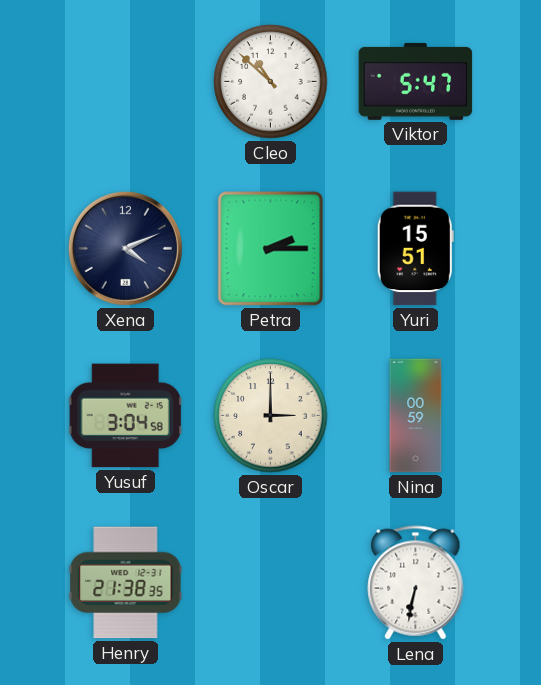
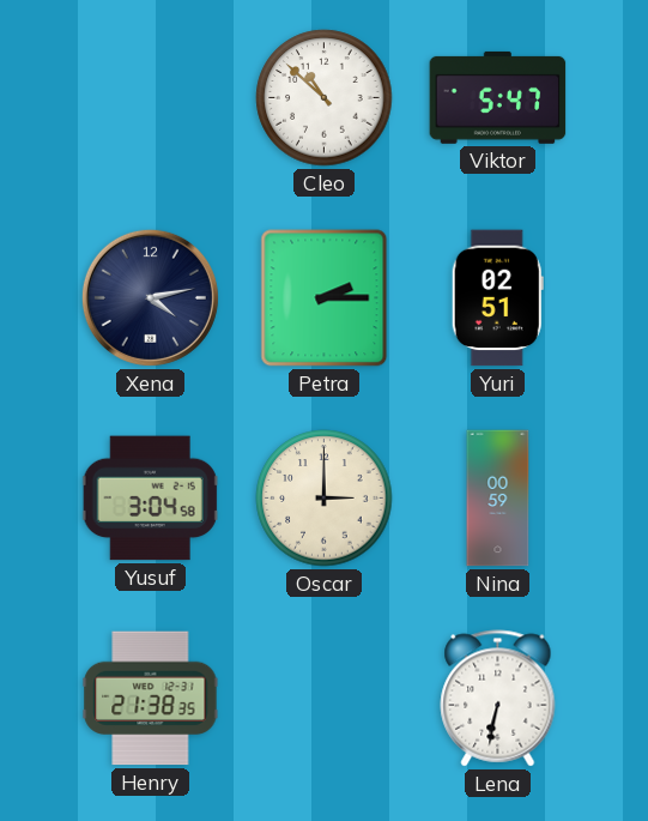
Xena: 4:11 -> 4:13 (150, 297)
Yuri: 15:51 -> 02:51 (497, 298)
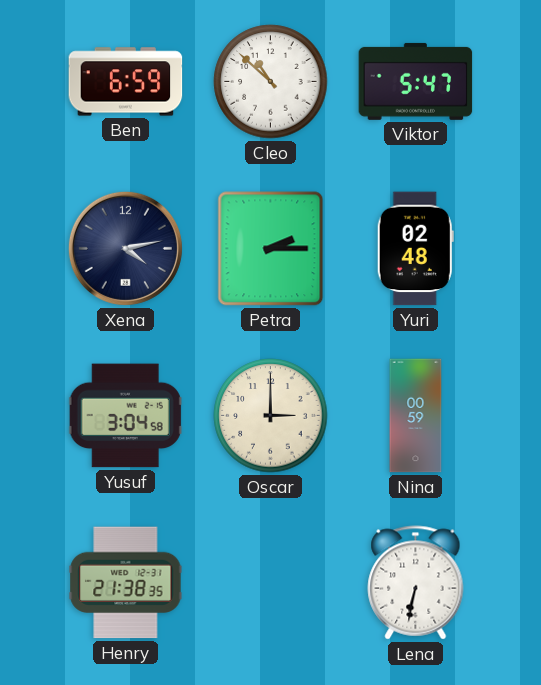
Ben: none -> 6:59 (126, 82)
Yuri: 02:51 -> 02:48 (415, 249)
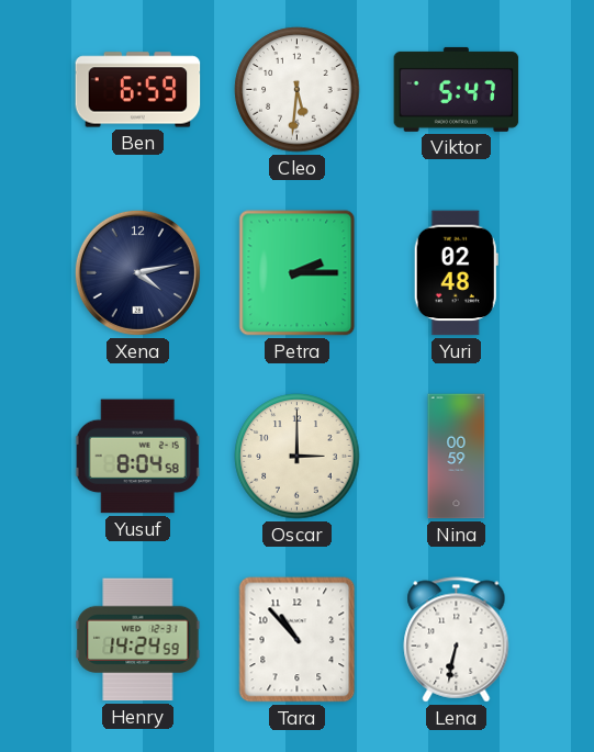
Cleo: 10:52 -> 5:31 (298, 90)
Yusuf: 3:04 -> 8:04 (137, 457)
Henry: 21:38 -> 14:24 (138, 640)
Tara: none -> 10:53 (298, 640)
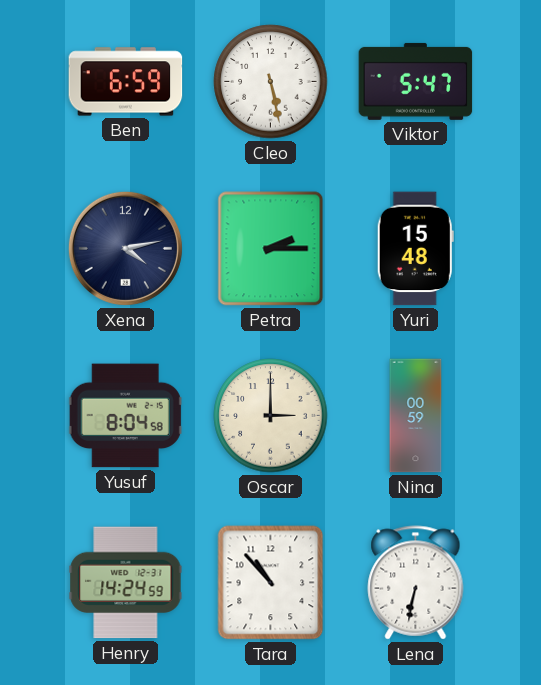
Cleo: 5:31 -> 5:28 (271, 82)
Yuri: 02:48 -> 15:48 (415, 249)
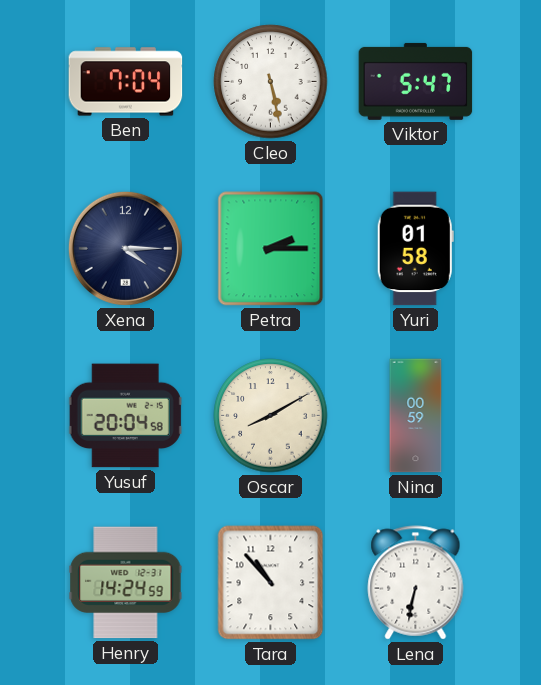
Ben: 6:59 -> 7:04 (126, 82)
Xena: 4:13 -> 4:15 (125, 248)
Yuri: 15:48 -> 01:58 (415, 249)
Yusuf: 8:04 -> 20:04 (125, 416)
Oscar: 3:00 -> 8:10 (271, 416)
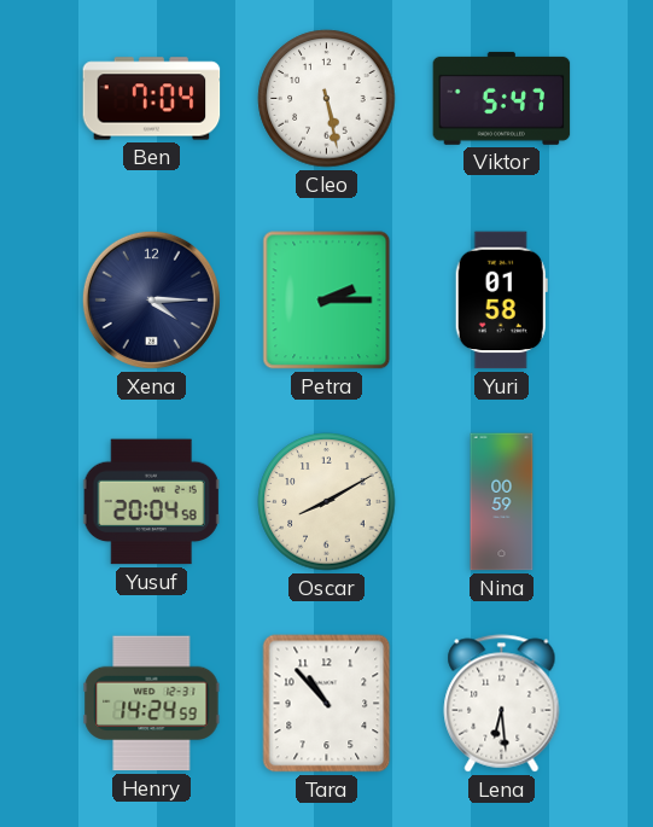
Lena: 6:32 -> 6:29 (502, 704)
